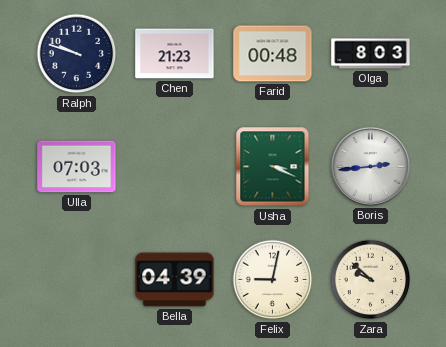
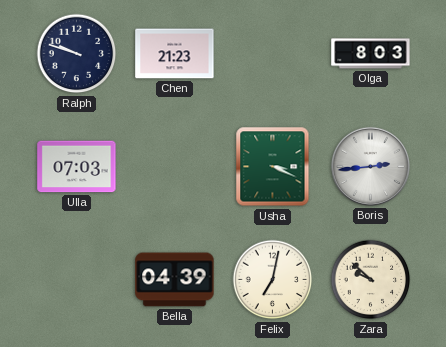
Farid: 00:48 -> none (273, 54)
Felix: 9:02 -> 7:02 (273, 280)
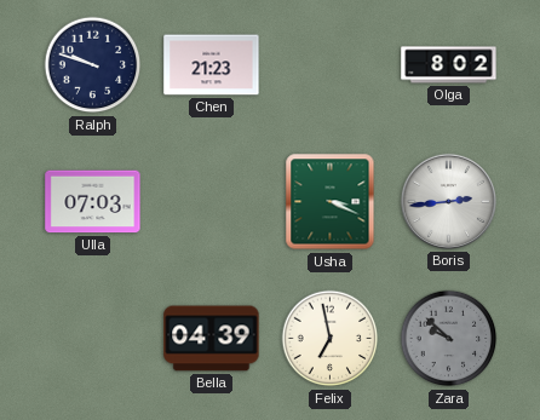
Olga: 8:03 -> 8:02 (449, 65)
Felix: 7:02 -> 6:58 (331, 339)
Zara dial: cream -> grey (449, 339)
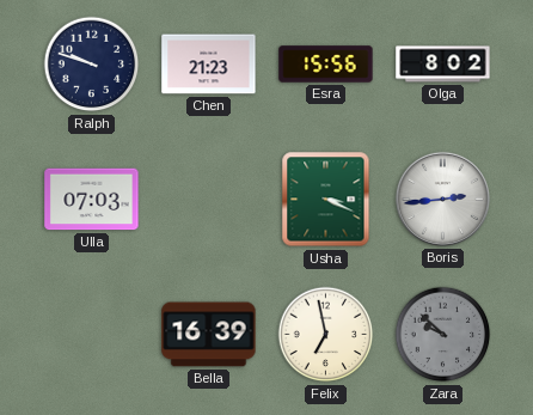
Esra: none -> 15:56 (326, 65)
Bella: 04:39 -> 16:39 (209, 335)
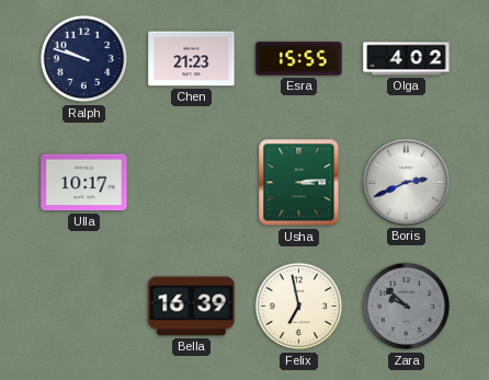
Esra: 15:56 -> 15:55 (299, 59)
Olga: 8:02 -> 4:02 (407, 59)
Ulla: 07:03 -> 10:17 (84, 183)
Usha: 3:19 -> 3:14 (299, 183)
Boris: 2:44 -> 2:41 (406, 182)
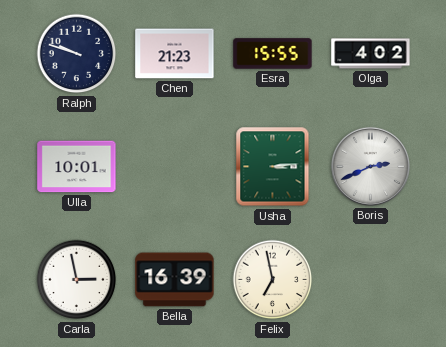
Ulla: 10:17 -> 10:01 (77, 167)
Carla: none -> 2:58 (77, 280)
Zara: 9:52 -> none (407, 307)
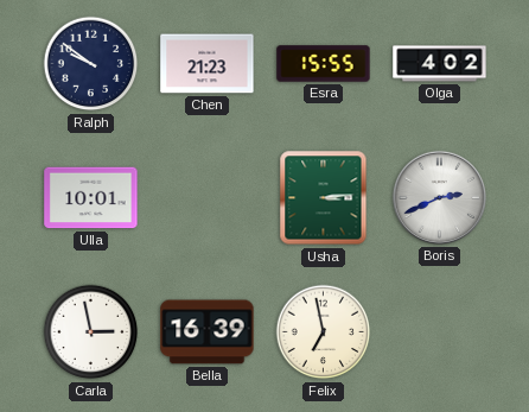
Ralph: 9:48 -> 9:51 (91, 64)
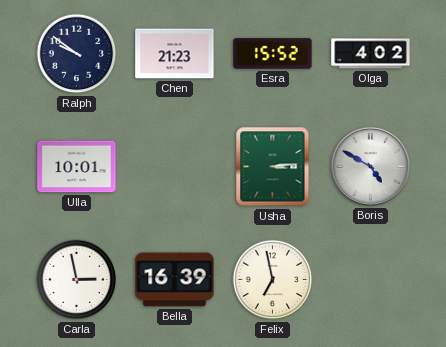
Esra: 15:55 -> 15:52 (273, 54)
Boris: 2:41 -> 4:50 (370, 166)
